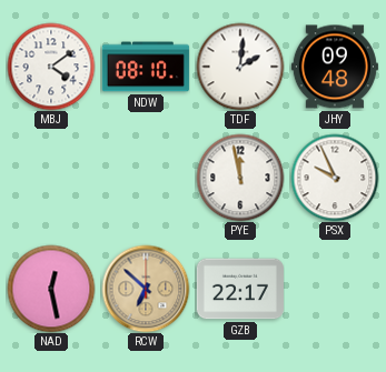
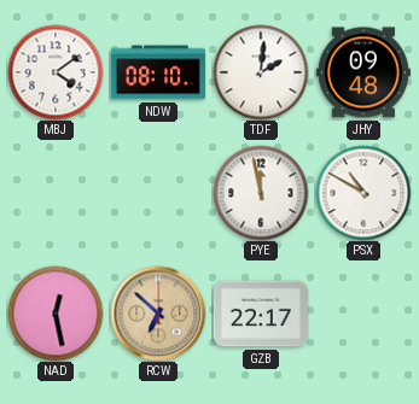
PSX: 9:56 -> 10:50 (363, 193)
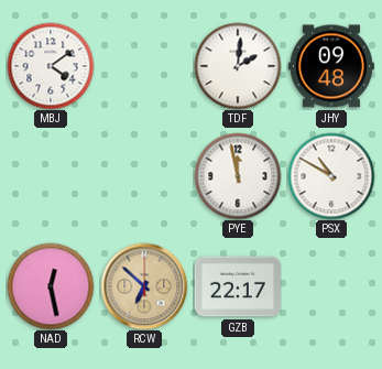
NDW: 08:10 -> none (158, 72)
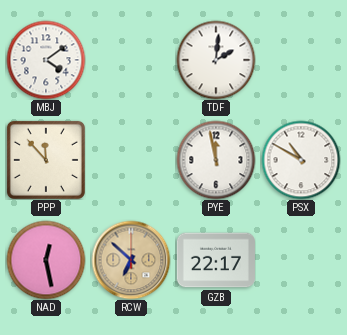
JHY: 09:48 -> none (331, 66)
PPP: none -> 11:53 (46, 160)
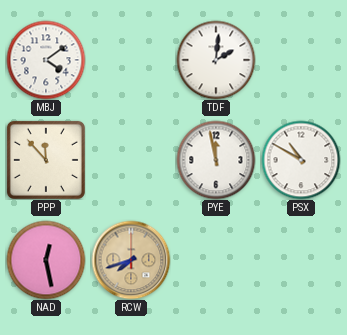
RCW: 6:52 -> 7:42 (131, 260)
GZB: 22:17 -> none (216, 260)
